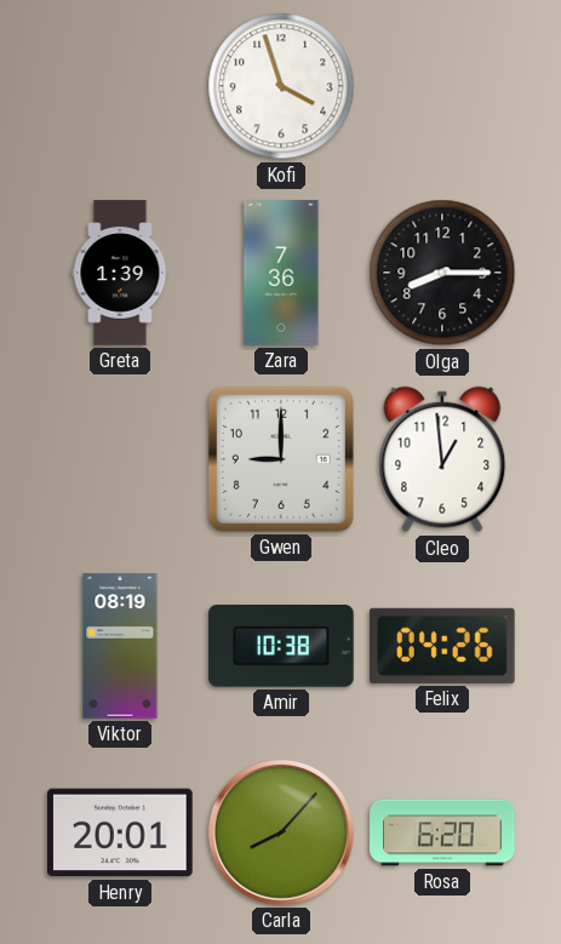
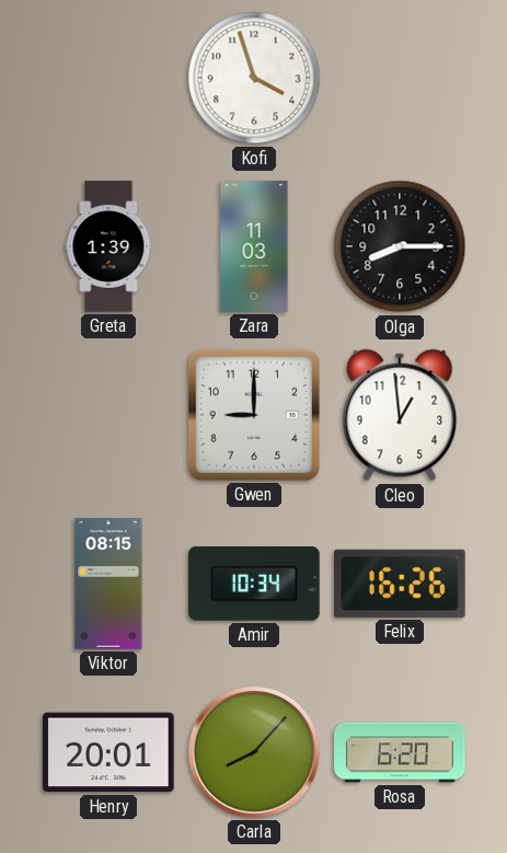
Zara: 7:36 -> 11:03 (254, 246)
Viktor: 08:19 -> 08:15 (108, 584)
Amir: 10:38 -> 10:34 (254, 585)
Felix: 04:26 -> 16:26 (401, 584)
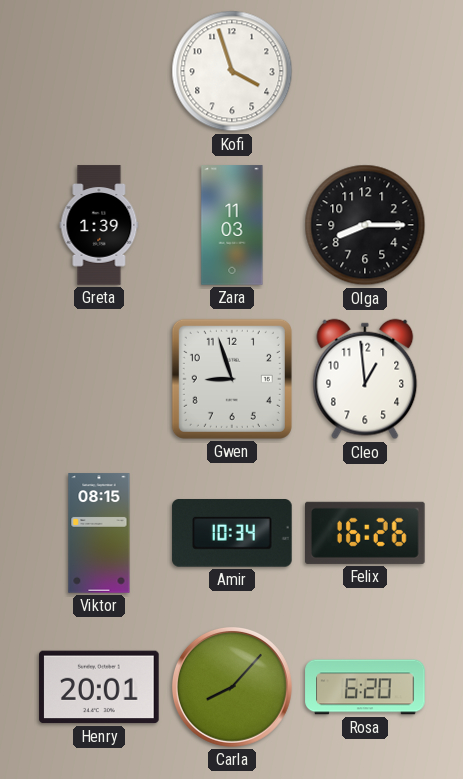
Gwen: 9:00 -> 8:57 (232, 379)
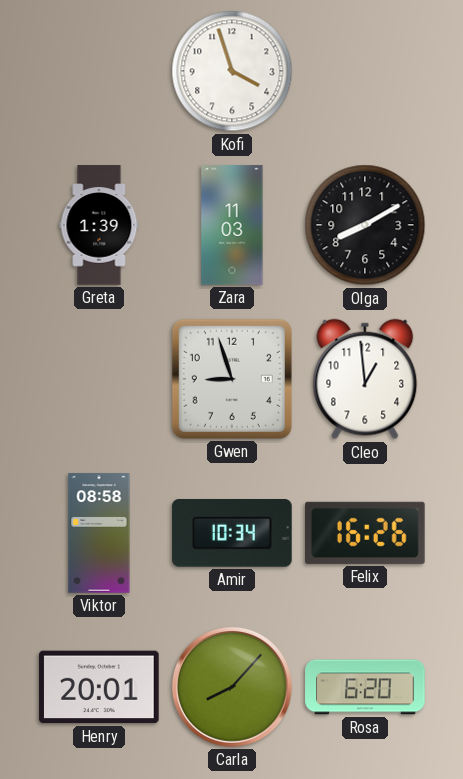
Olga: 8:15 -> 8:10 (365, 225)
Viktor: 08:15 -> 08:58 (99, 533)
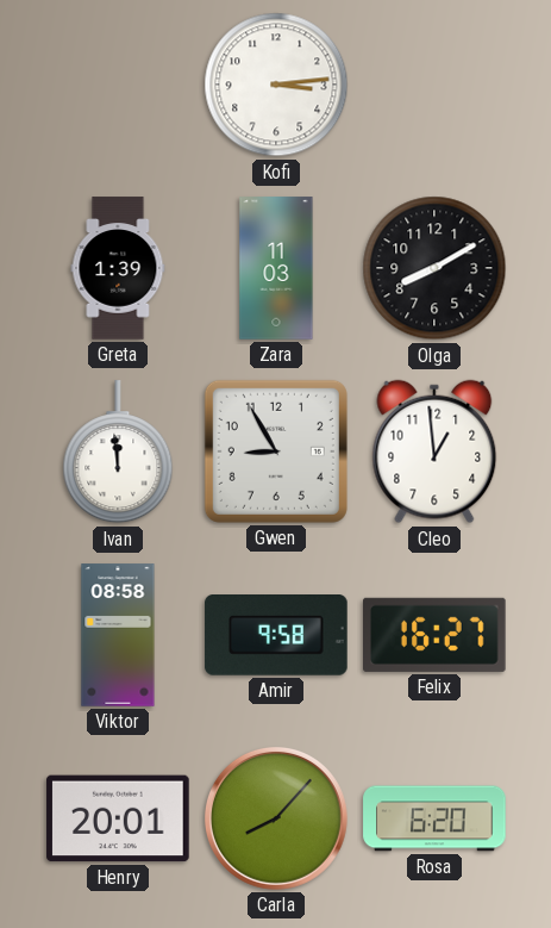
Kofi: 3:57 -> 3:14 (276, 85)
Ivan: none -> 11:59 (118, 453)
Gwen: 8:57 -> 8:55 (276, 451)
Amir: 10:34 -> 9:58 (276, 636)
Felix: 16:26 -> 16:27 (436, 635)
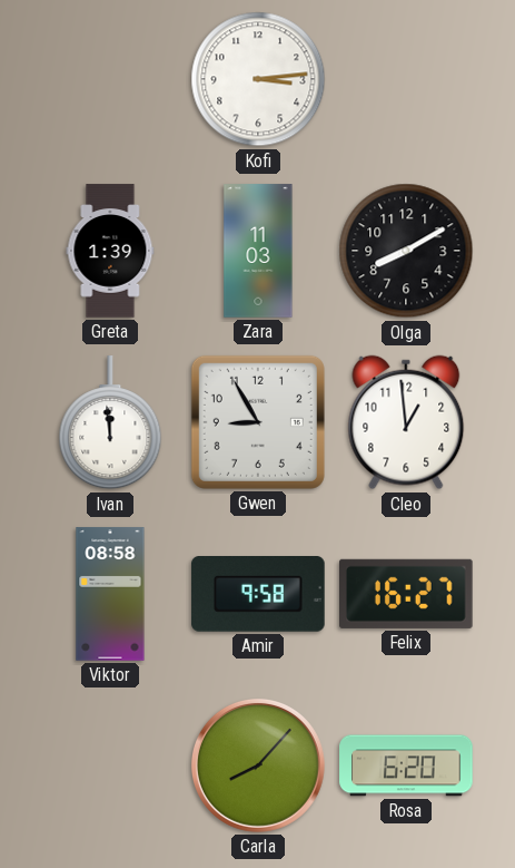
Henry: 20:01 -> none (118, 818)
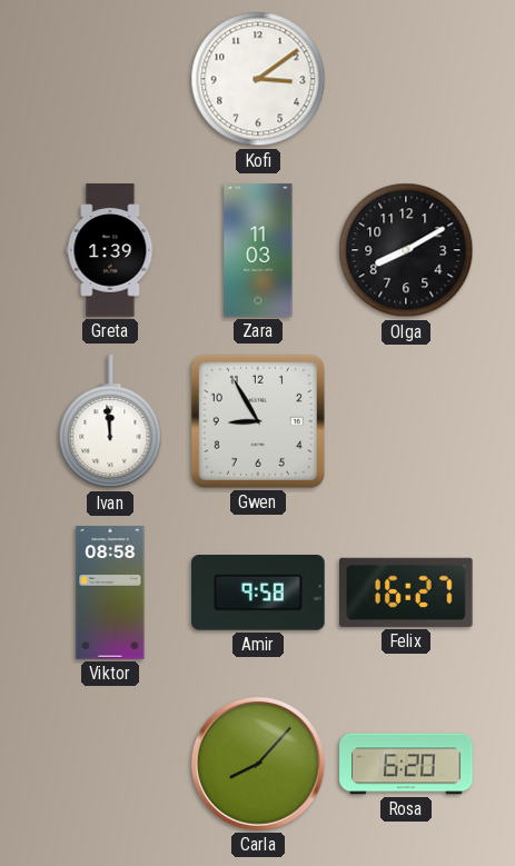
Kofi: 3:14 -> 3:09 (258, 79)
Cleo: 12:59 -> none (406, 422)
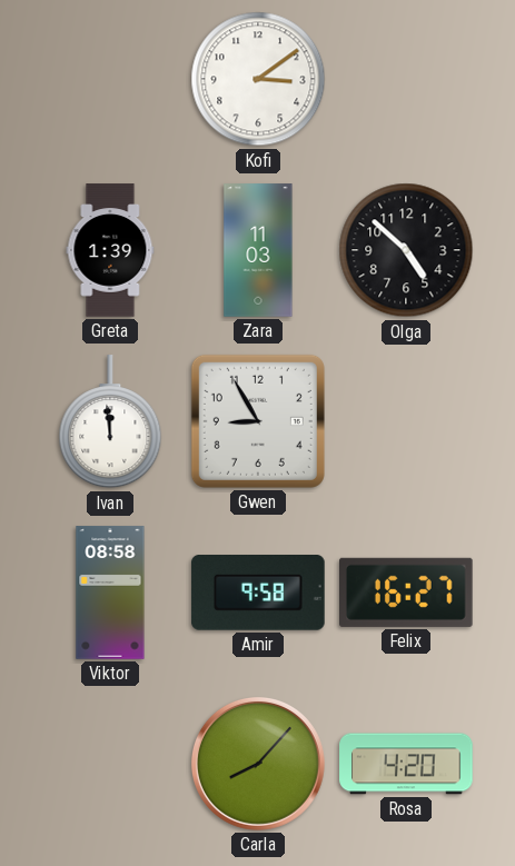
Olga: 8:10 -> 4:52 (406, 250)
Rosa: 6:20 -> 4:20 (406, 764)
